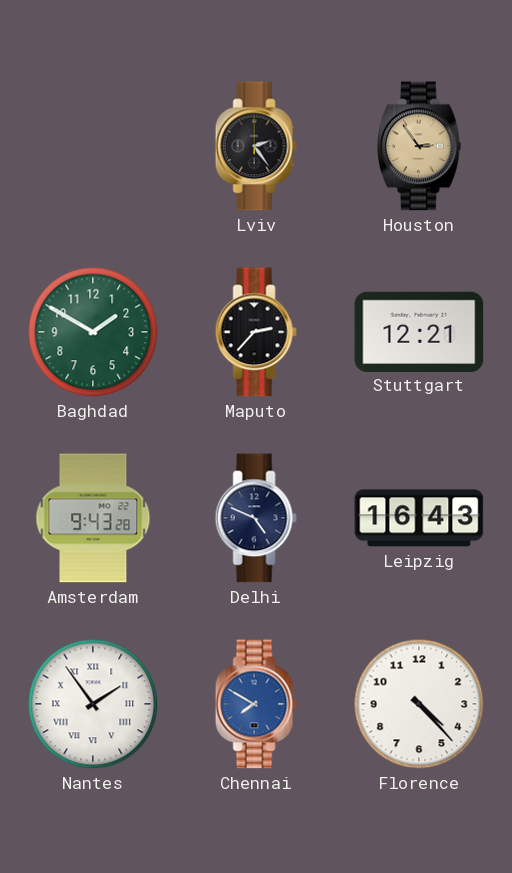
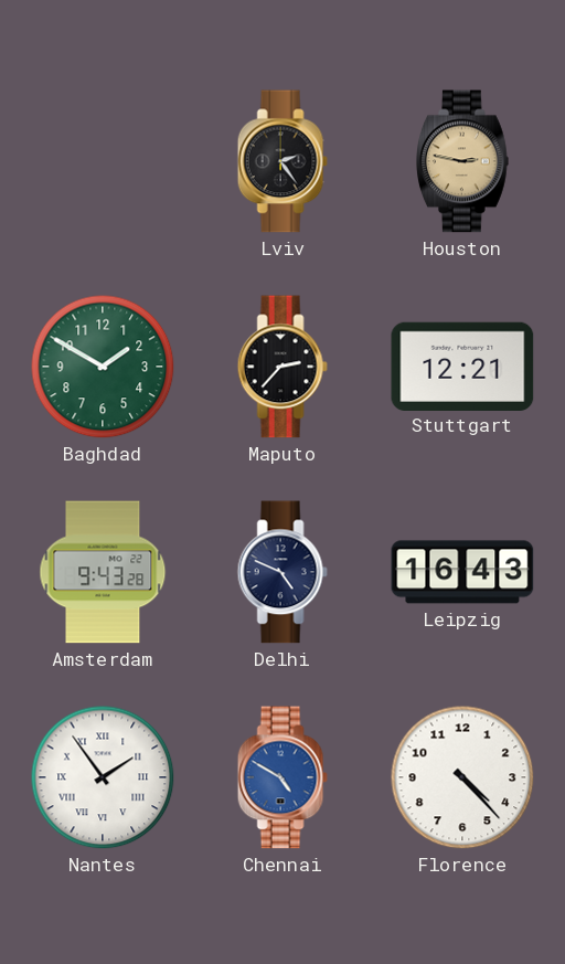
Houston: 2:54 -> 2:47 (463, 161)
Chennai: 7:50 -> 4:50 (282, 777)
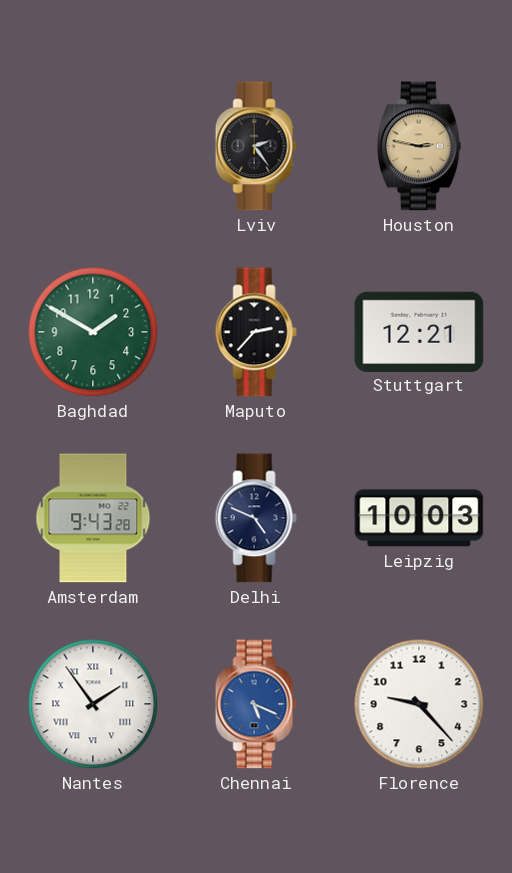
Leipzig: 16:43 -> 10:03 (419, 518)
Chennai: 4:50 -> 5:19 (256, 704)
Florence: 4:23 -> 9:23 (419, 704)
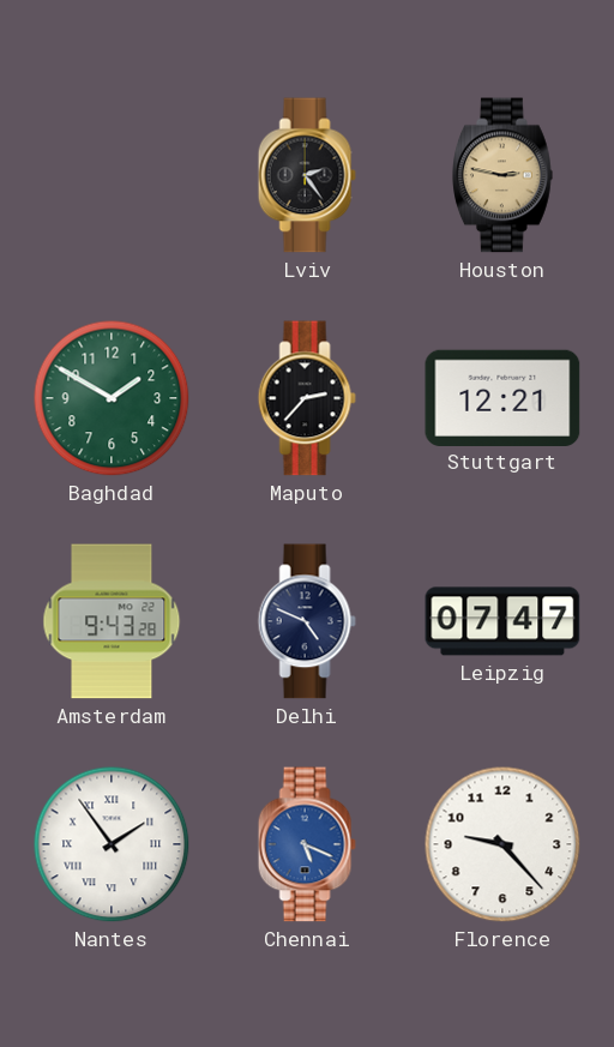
Leipzig: 10:03 -> 07:47 (502, 621)
